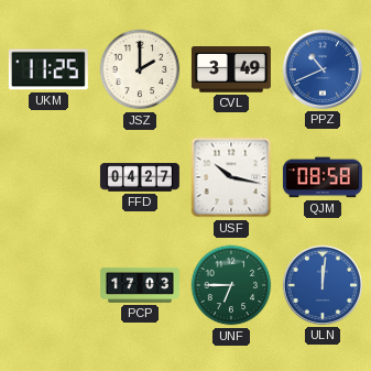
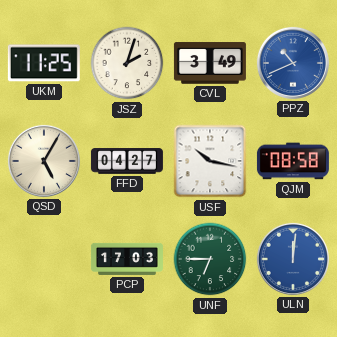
JSZ: 2:00 -> 2:03 (127, 63)
QSD: none -> 5:05 (44, 161)
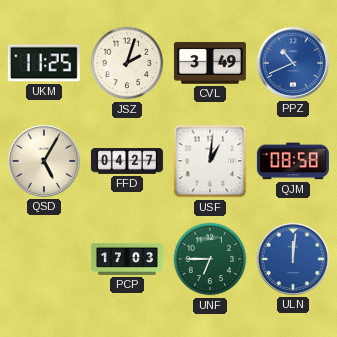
USF: 10:17 -> 1:01 (210, 161)
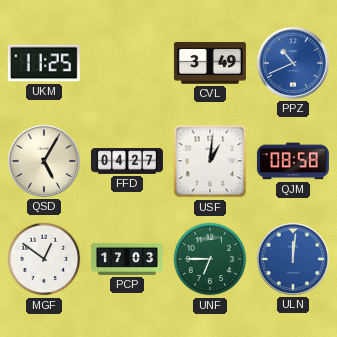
JSZ: 2:03 -> none (127, 63)
MGF: none -> 12:51 (44, 259)
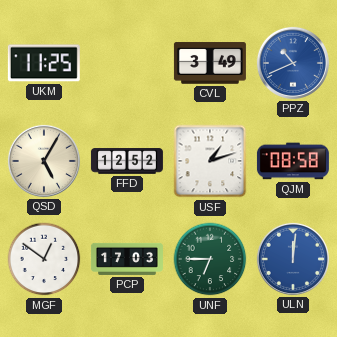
FFD: 04:27 -> 12:52 (127, 161)
USF: 1:01 -> 1:12 (210, 161)
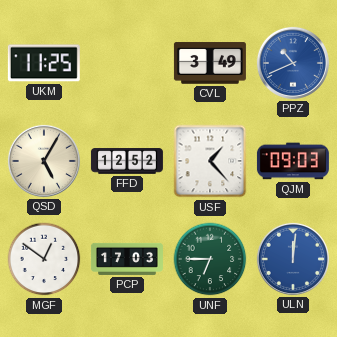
USF: 1:12 -> 1:23 (210, 161)
QJM: 08:58 -> 09:03 (293, 161)
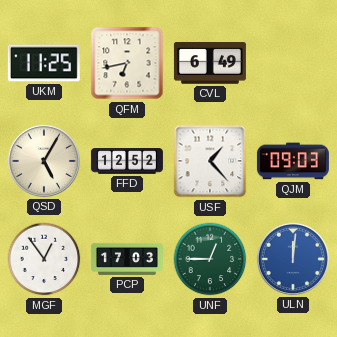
QFM: none -> 6:43 (127, 63)
CVL: 3:49 -> 6:49 (210, 63)
PPZ: 10:41 -> none (293, 63)
MGF: 12:51 -> 12:54 (44, 259)
UNF: 6:45 -> 12:45 (210, 259)
